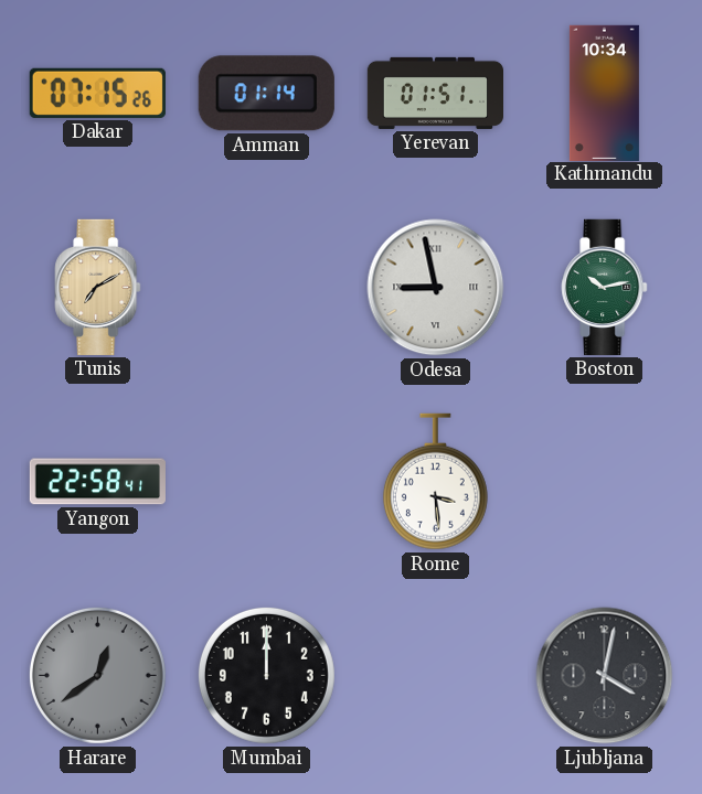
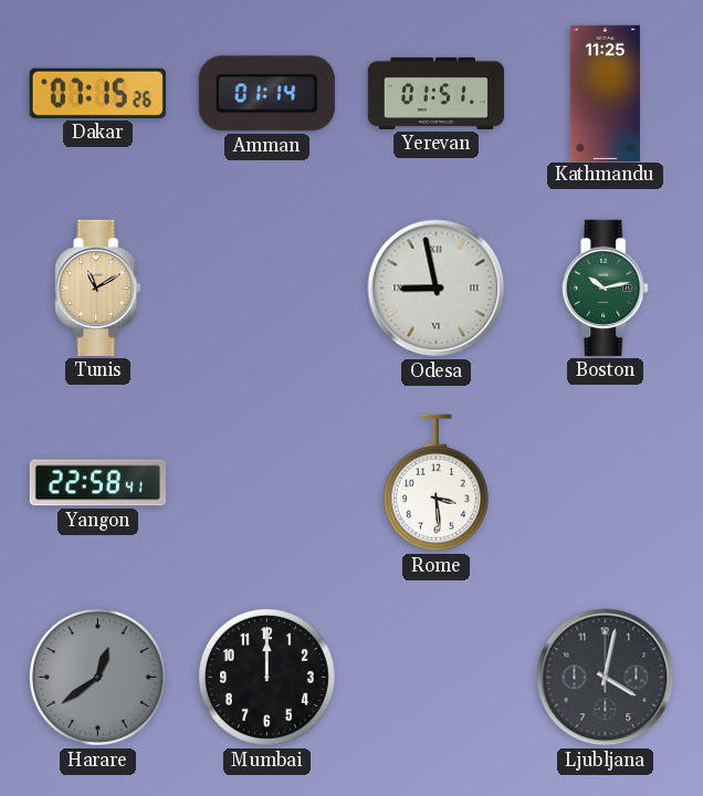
Kathmandu: 10:34 -> 11:25 (605, 93)
Tunis: 7:10 -> 11:10 (98, 287)
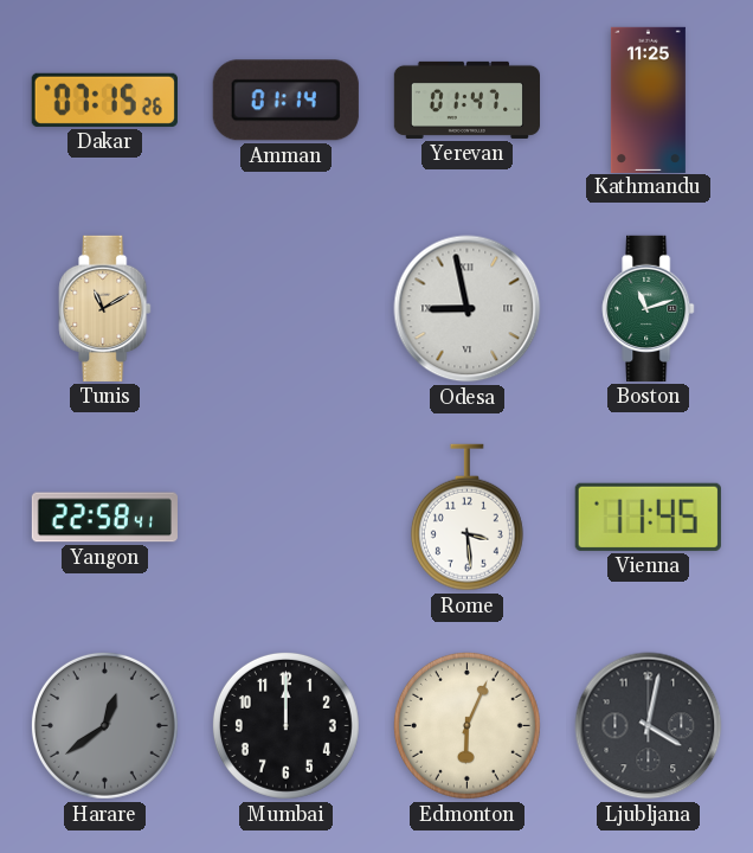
Yerevan: 01:51 -> 01:47 (466, 100)
Boston: 10:13 -> 11:12 (649, 308)
Vienna: none -> 11:45 (648, 517)
Edmonton: none -> 6:04 (466, 725)
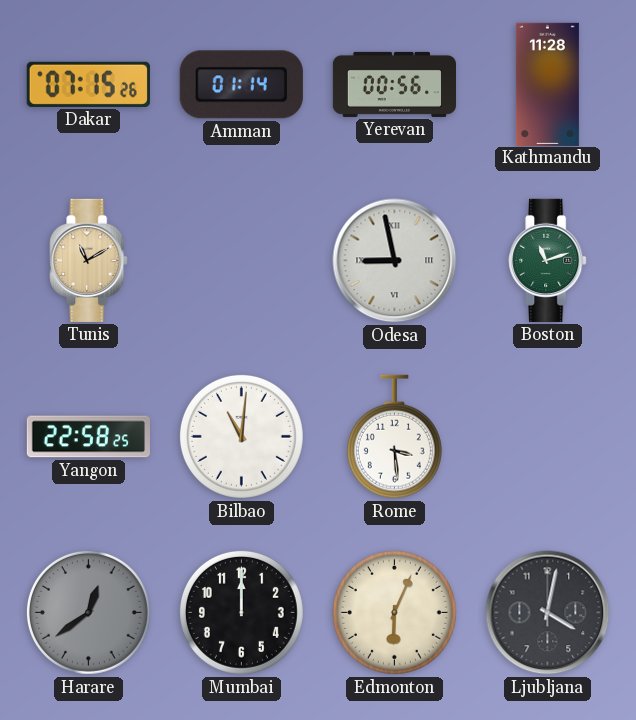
Yerevan: 01:47 -> 00:56 (394, 84)
Kathmandu: 11:25 -> 11:28 (547, 84)
Yangon: 22:58:41 -> 22:58:25 (88, 437)
Bilbao: none -> 11:01 (241, 436)
Vienna: 11:45 -> none (648, 517)
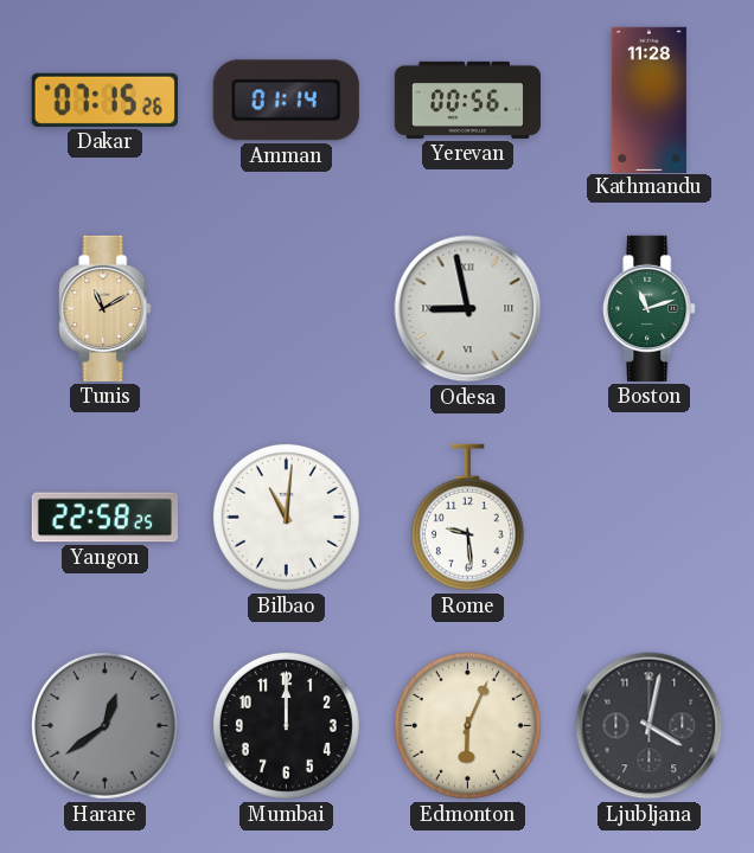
Rome: 3:29 -> 9:29 (467, 518)
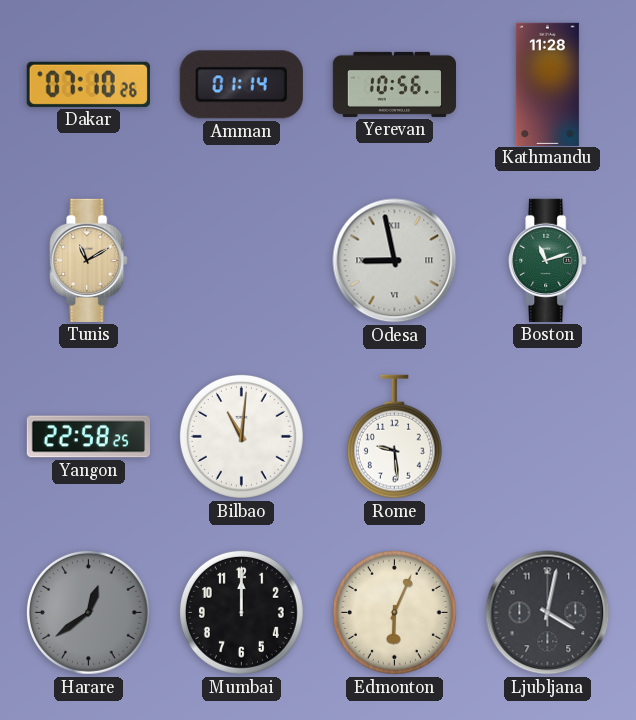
Dakar: 07:15 -> 07:10 (88, 84)
Yerevan: 00:56 -> 10:56 (394, 84)
